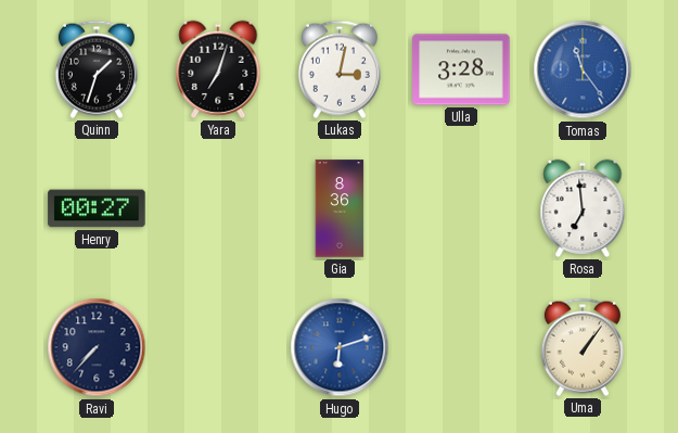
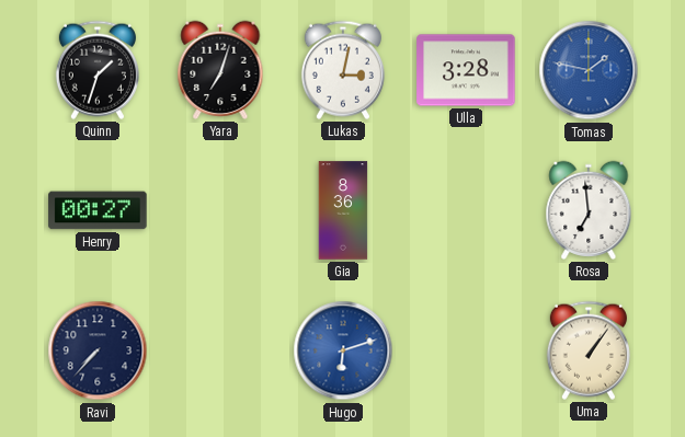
Tomas: 11:24 -> 1:47 (589, 70)
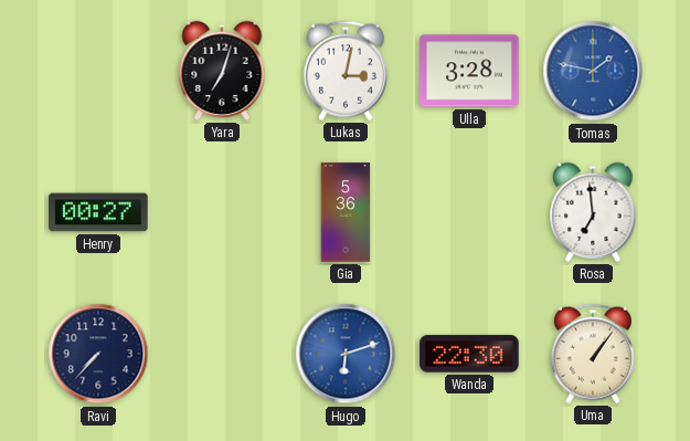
Quinn: 1:33 -> none (98, 70)
Gia: 8:36 -> 5:36 (346, 212)
Wanda: none -> 22:30 (469, 354)
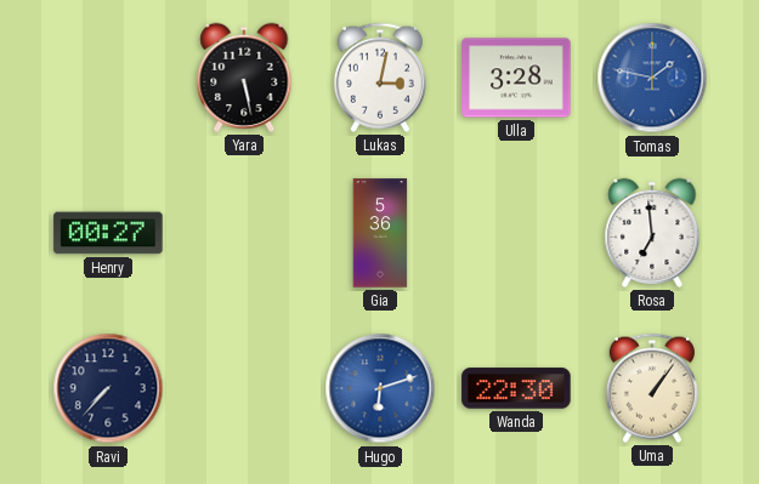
Yara: 7:03 -> 5:28 (244, 78)
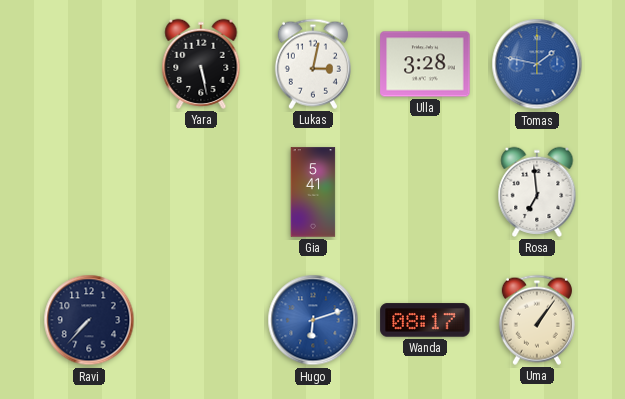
Henry: 00:27 -> none (108, 233)
Gia: 5:36 -> 5:41 (313, 192)
Wanda: 22:30 -> 08:17 (425, 320)
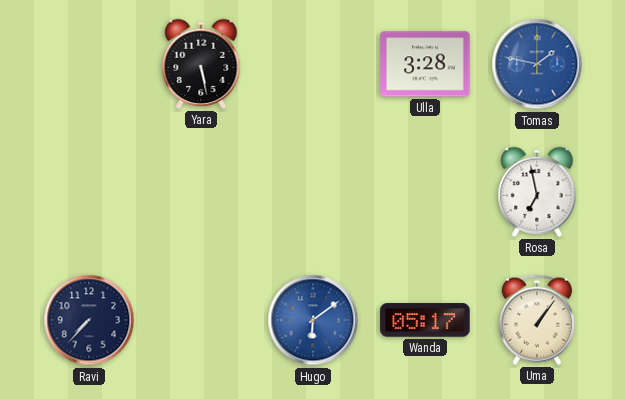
Lukas: 3:02 -> none (313, 64)
Gia: 5:41 -> none (313, 192)
Rosa: 6:59 -> 6:58 (537, 192)
Hugo: 6:12 -> 6:09 (313, 320)
Wanda: 08:17 -> 05:17 (425, 320)
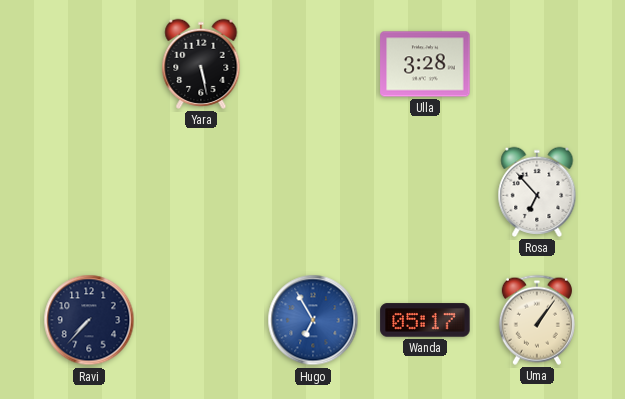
Tomas: 1:47 -> none (537, 64)
Rosa: 6:58 -> 6:53 (537, 192)
Hugo: 6:09 -> 6:55 (313, 320)
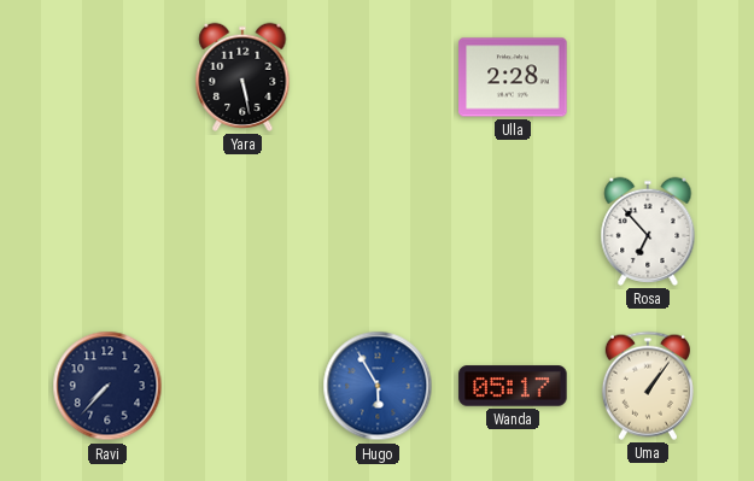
Ulla: 3:28 -> 2:28 (513, 77)
Hugo: 6:55 -> 5:55 (378, 386)
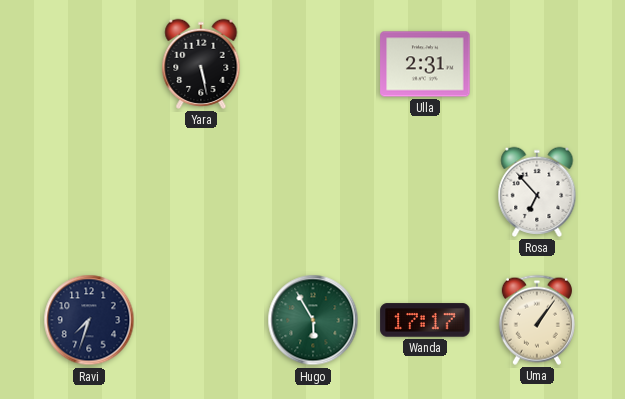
Ulla: 2:28 -> 2:31 (425, 64)
Ravi: 7:37 -> 7:33 (89, 320)
Hugo dial: blue -> green (313, 320)
Wanda: 05:17 -> 17:17 (425, 320)
